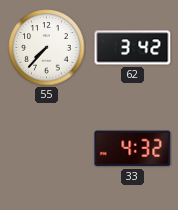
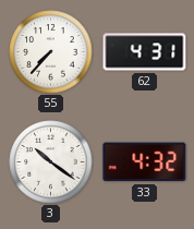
62: 3:42 -> 4:31 (145, 52)
3: none -> 10:21 (51, 162)
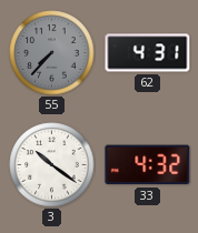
55 dial: white -> grey (52, 53)
